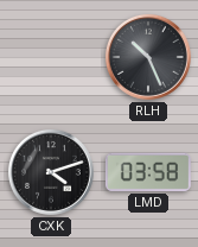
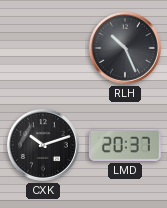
CXK: 4:12 -> 10:12 (43, 145)
LMD: 03:58 -> 20:37 (125, 145)
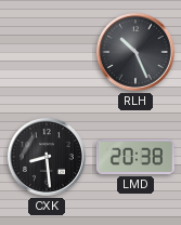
CXK: 10:12 -> 8:29 (47, 157)
LMD: 20:37 -> 20:38 (135, 157)
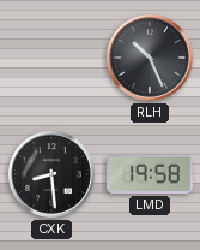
LMD: 20:38 -> 19:58 (150, 174)
